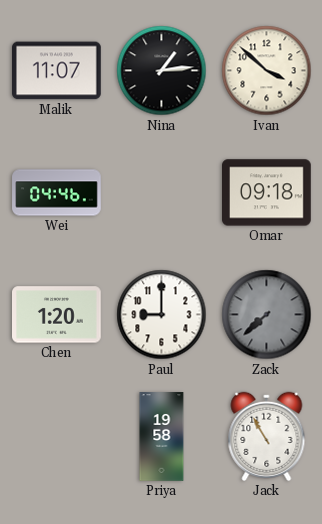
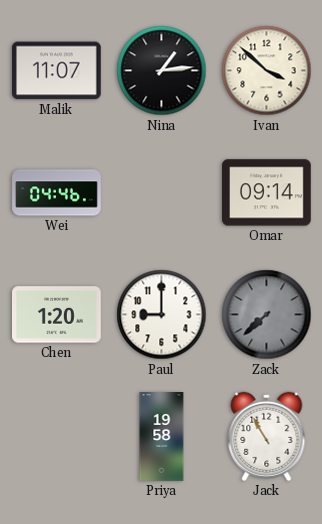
Omar: 09:18 -> 09:14 (267, 193)
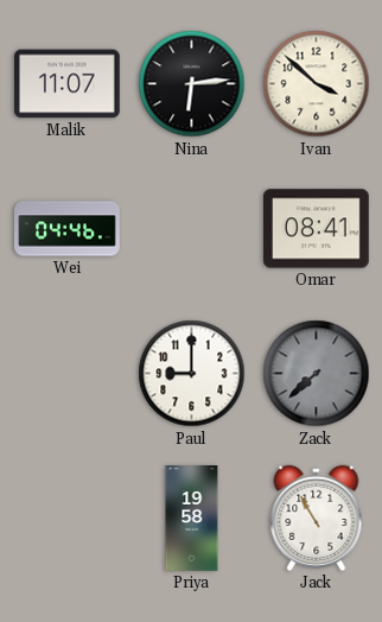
Nina: 1:14 -> 6:14 (192, 84)
Omar: 09:14 -> 08:41 (317, 229)
Chen: 1:20 -> none (57, 315)
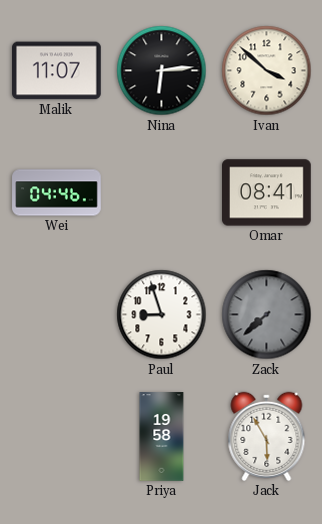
Paul: 9:00 -> 8:57 (162, 315)
Jack: 10:55 -> 5:55 (267, 436)
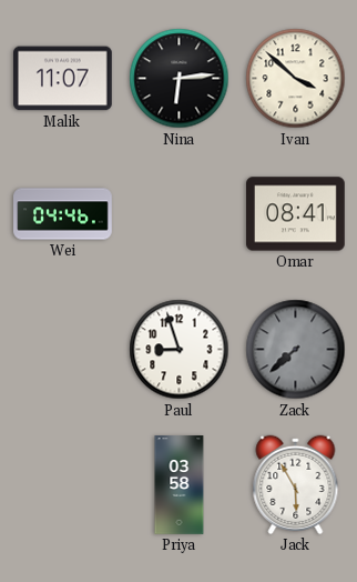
Priya: 19:58 -> 03:58 (180, 485)
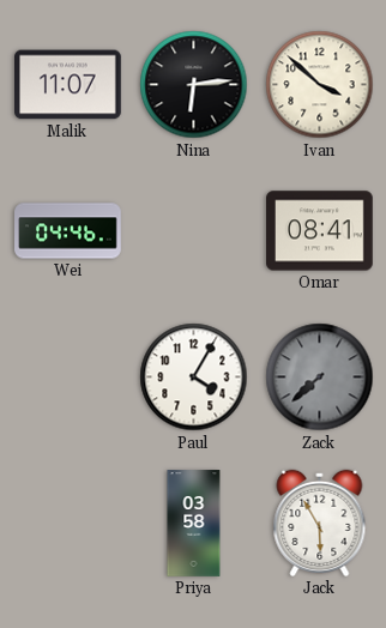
Paul: 8:57 -> 4:05 (194, 378)
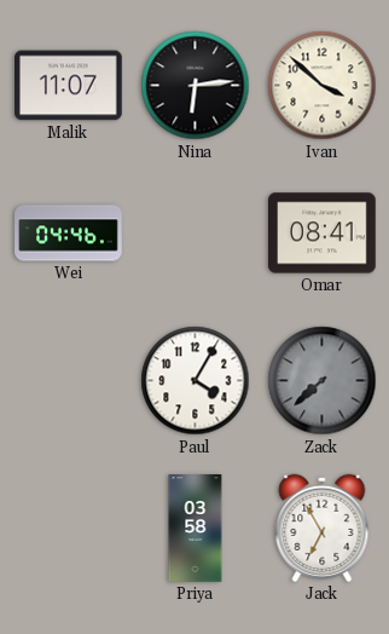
Jack: 5:55 -> 6:55 (323, 528)
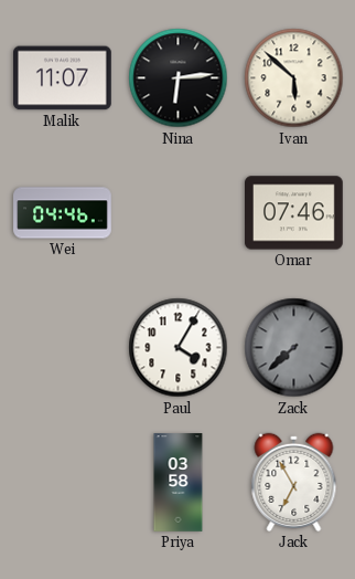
Ivan: 3:52 -> 5:52 (294, 78)
Omar: 08:41 -> 07:46 (294, 213)
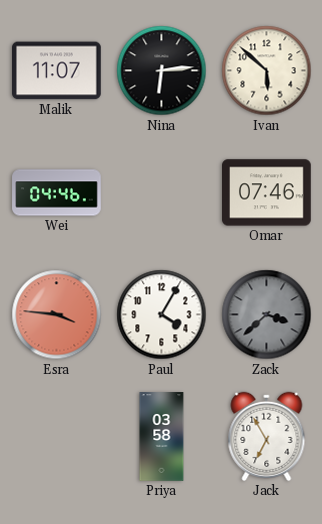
Esra: none -> 3:46 (57, 315)
Zack: 7:38 -> 3:38 (267, 315)
